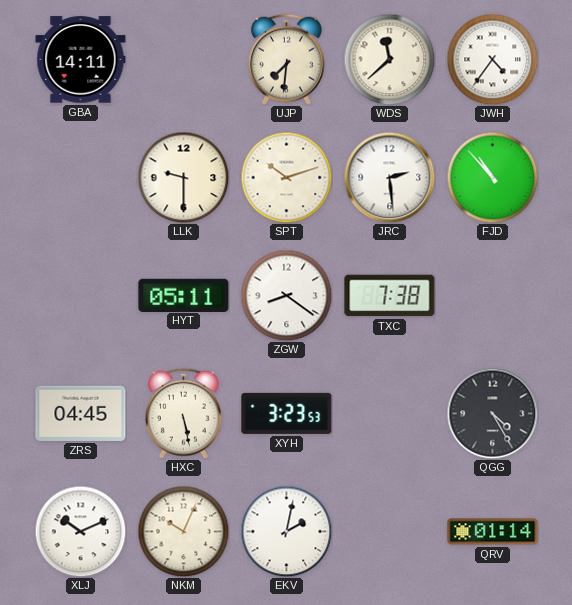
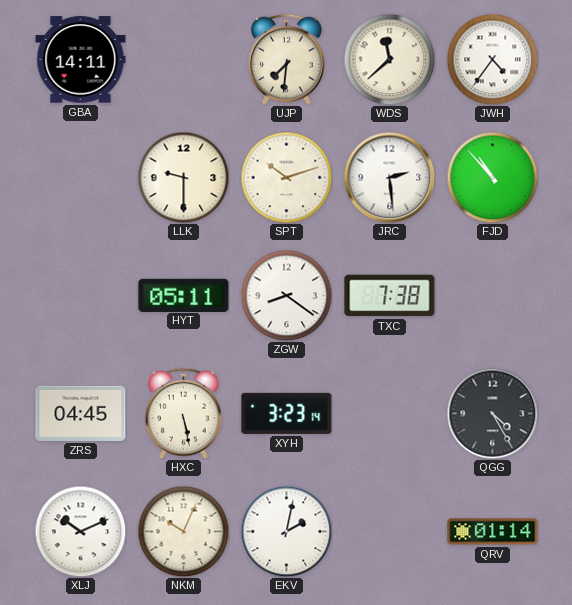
XYH: 3:23:53 -> 3:23:14 (287, 413)
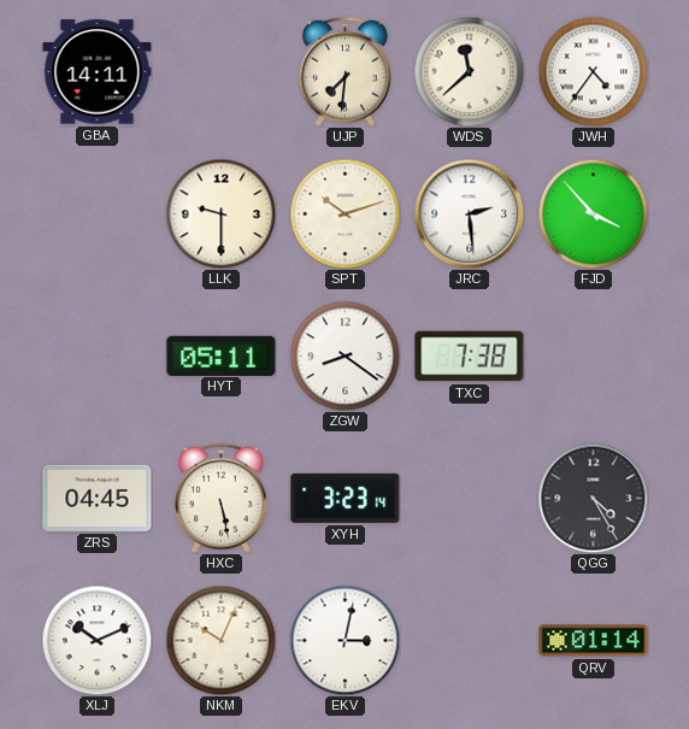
FJD: 10:53 -> 3:53 (593, 213)
EKV: 2:02 -> 3:02 (344, 640)
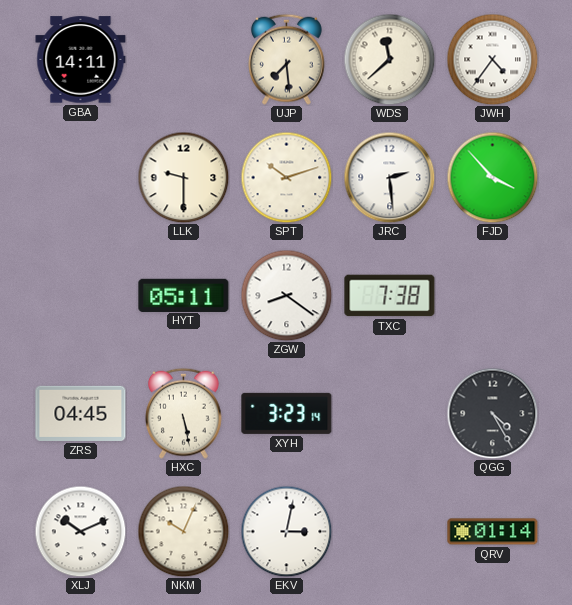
UJP: 7:31 -> 7:29 (287, 59)
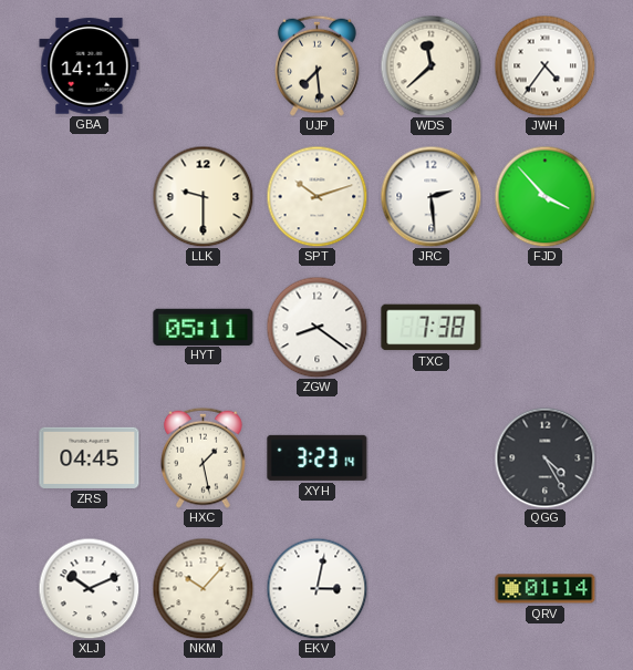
HXC: 5:28 -> 1:28 (204, 457)
NKM: 10:04 -> 10:07 (203, 588)
